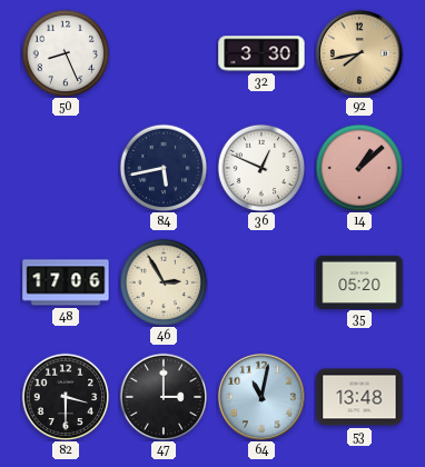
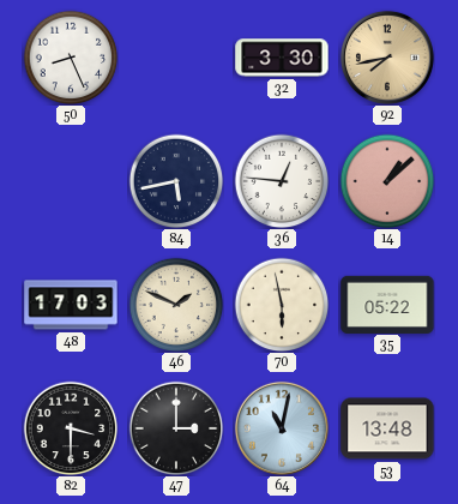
36: 12:49 -> 12:46 (282, 181)
48: 17:06 -> 17:03 (71, 305)
46: 2:55 -> 1:49 (176, 305)
70: none -> 5:58 (282, 305)
35: 05:20 -> 05:22 (387, 304)
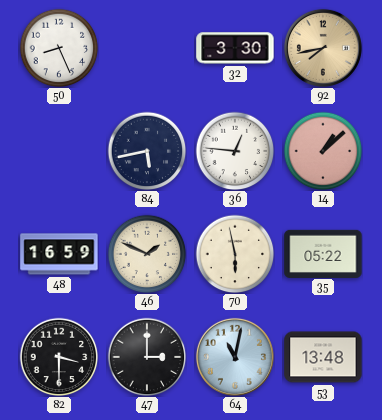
48: 17:03 -> 16:59 (59, 254)
